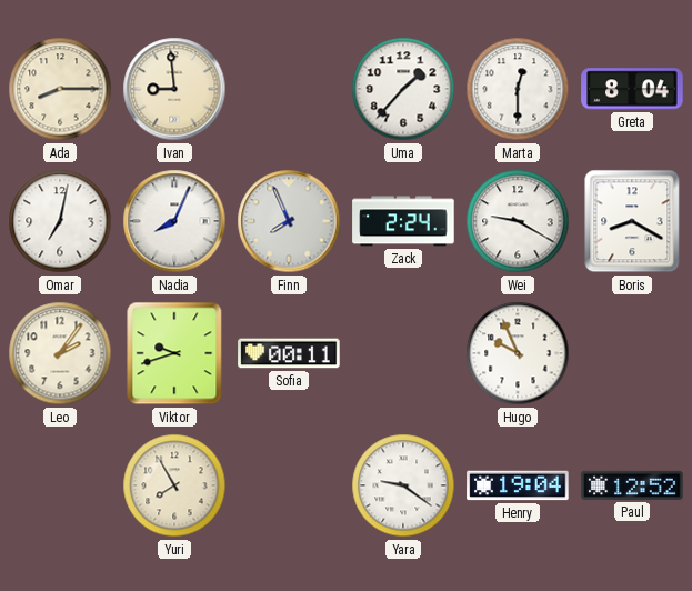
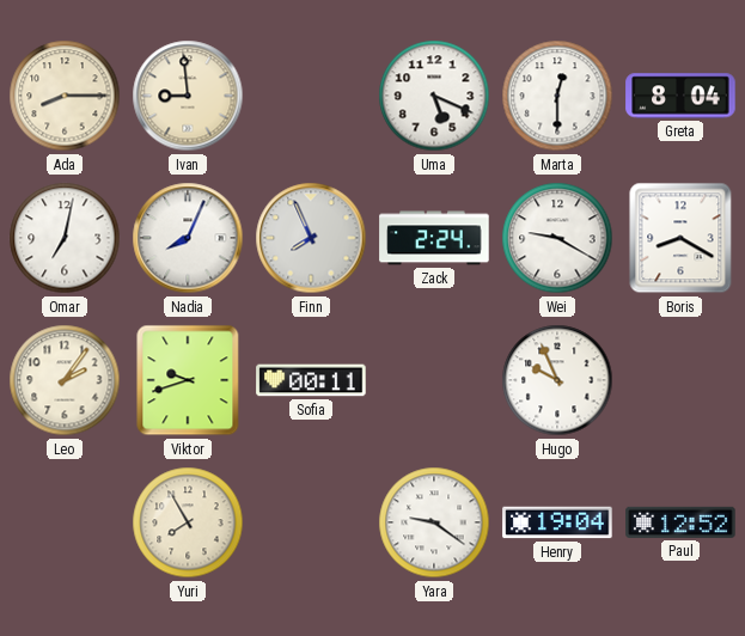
Uma: 1:37 -> 5:19 (434, 96)
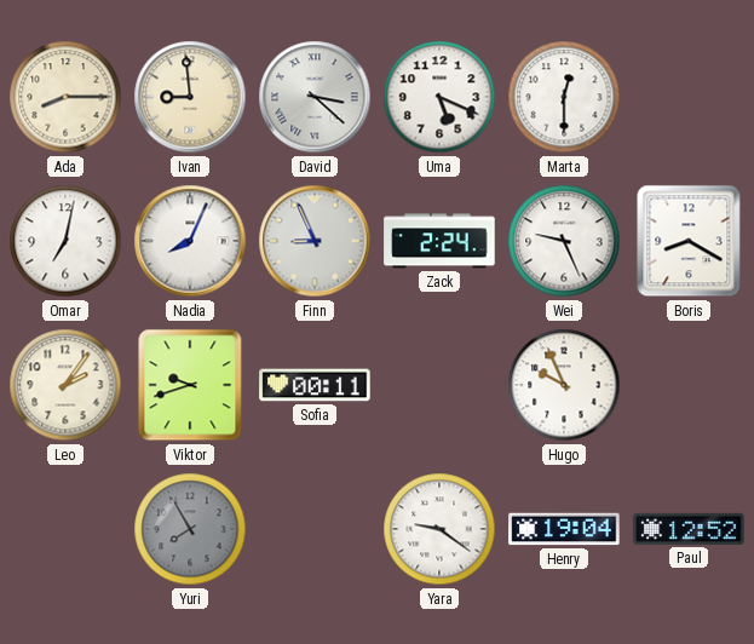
David: none -> 3:22 (315, 97)
Greta: 8:04 -> none (680, 96)
Finn: 7:56 -> 8:56 (315, 241)
Wei: 9:20 -> 9:26 (564, 241)
Yuri dial: cream -> grey (190, 529)
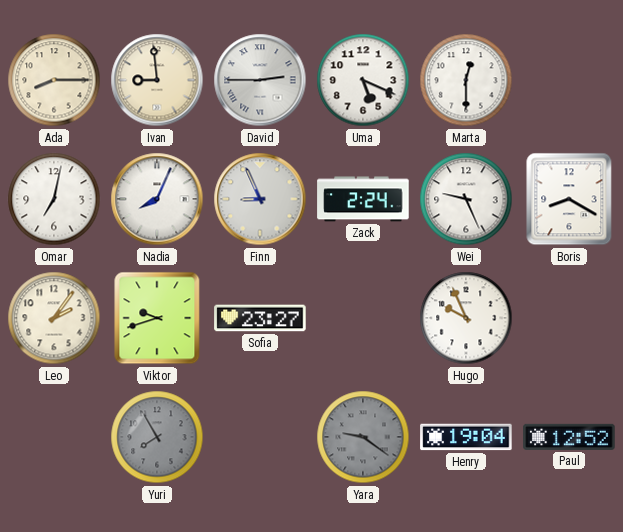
David: 3:22 -> 2:45 (260, 80)
Sofia: 00:11 -> 23:27 (260, 318)
Yara dial: white -> grey (363, 437)
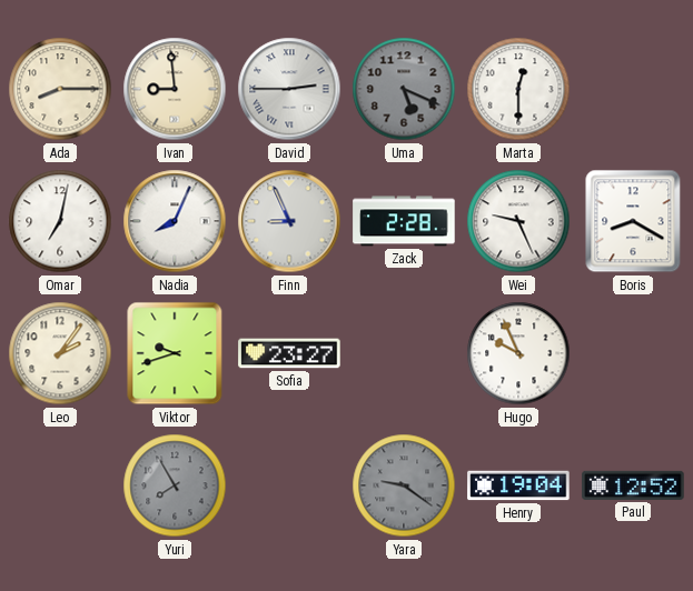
Uma dial: white -> grey (404, 89)
Zack: 2:24 -> 2:28 (404, 221)
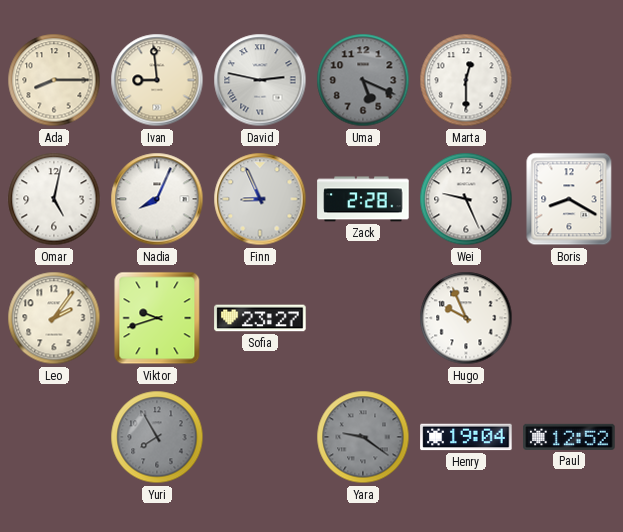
David: 2:45 -> 2:47 (260, 80)
Omar: 7:02 -> 5:02 (54, 199)
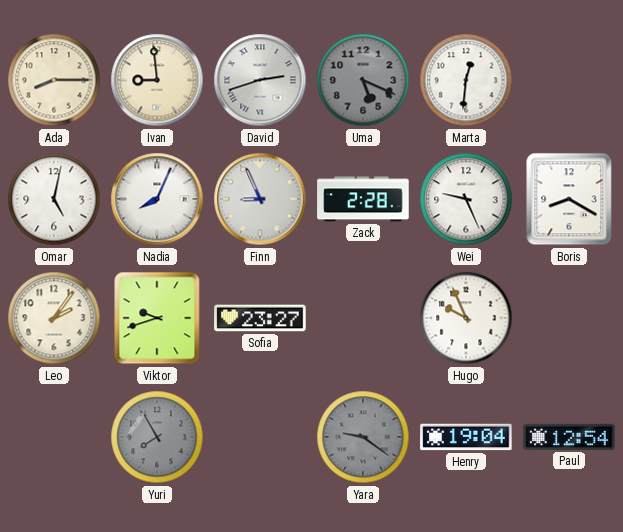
David: 2:47 -> 2:42 (260, 80)
Marta: 12:30 -> 12:31 (466, 80)
Paul: 12:52 -> 12:54 (569, 437)
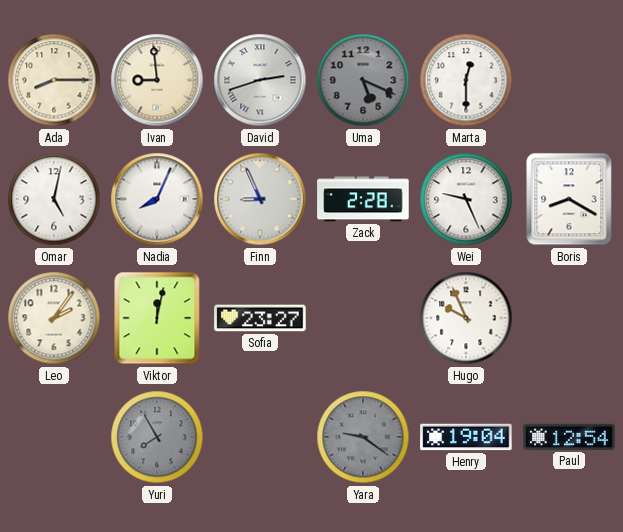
Marta: 12:31 -> 12:30 (466, 80)
Viktor: 9:42 -> 12:02 (157, 318)
